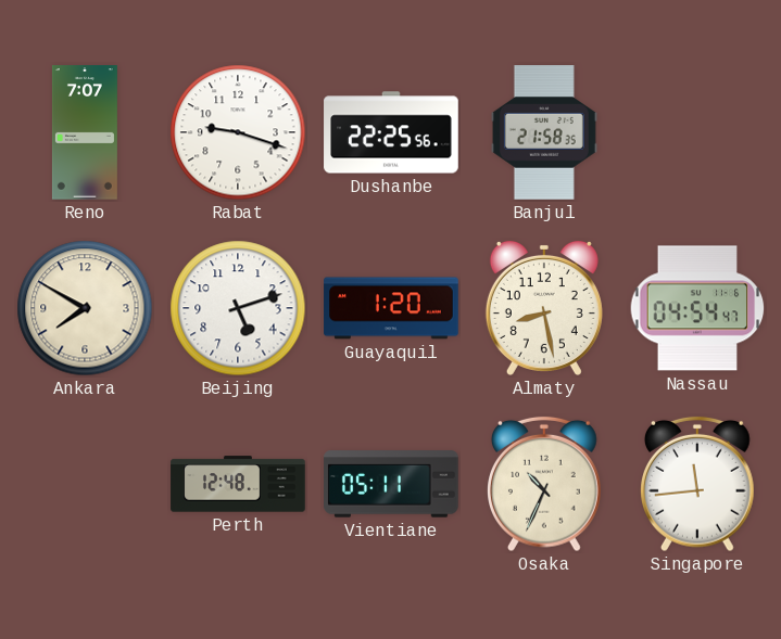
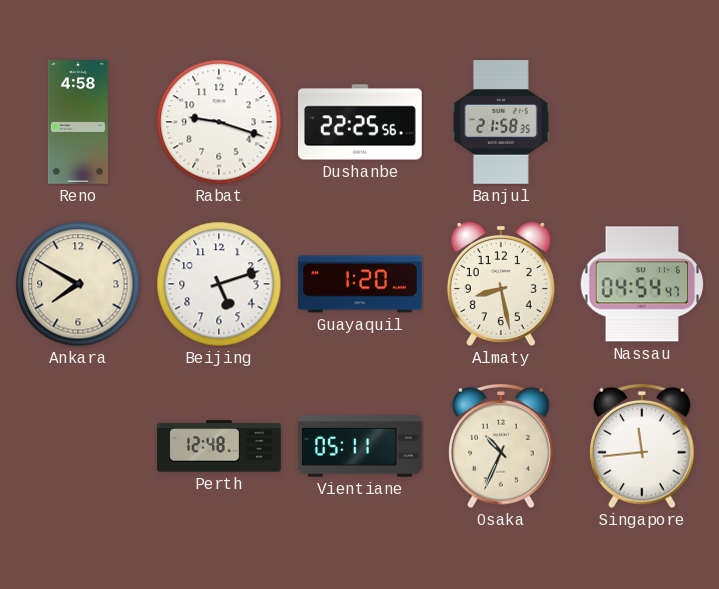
Reno: 7:07 -> 4:58 (78, 122)
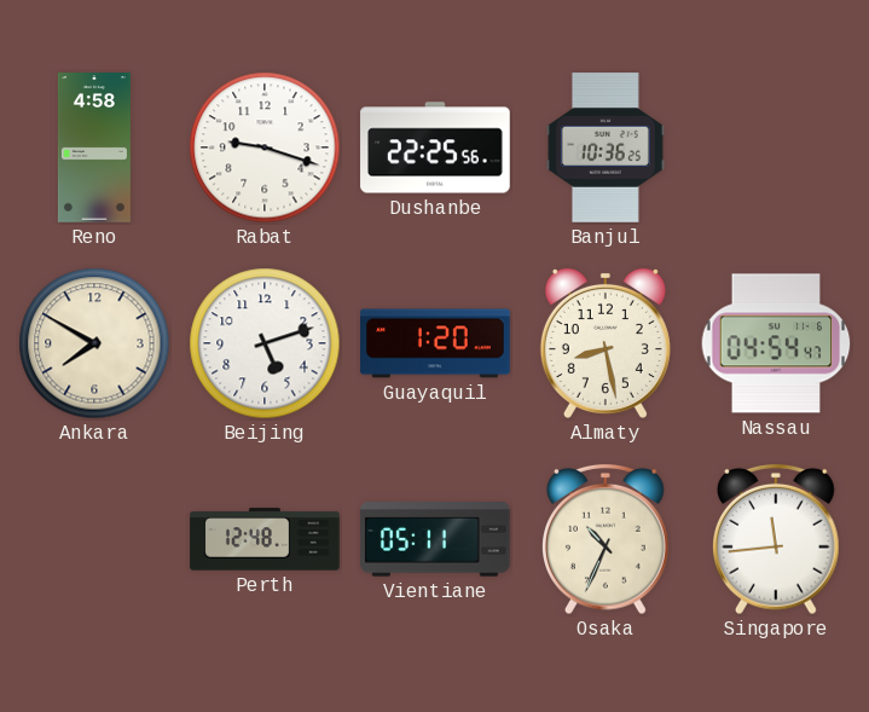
Banjul: 21:58 -> 10:36 (606, 147)
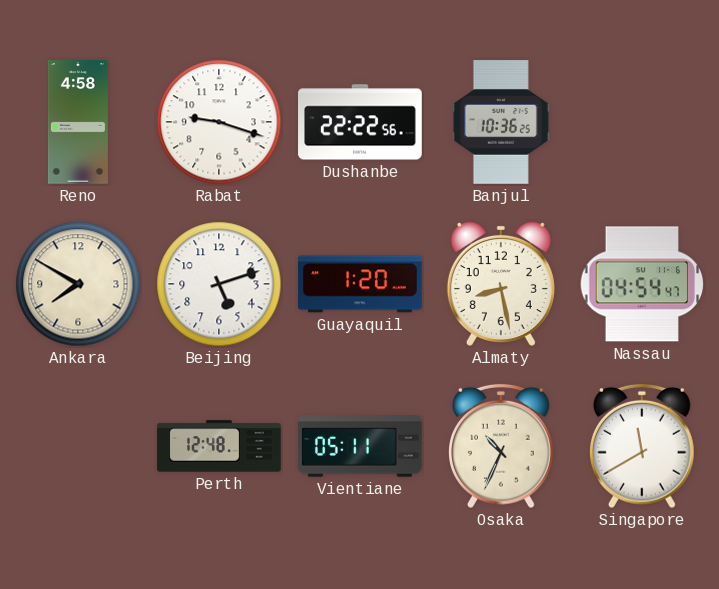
Dushanbe: 22:25 -> 22:22 (360, 122)
Singapore: 11:44 -> 11:40 (643, 446)
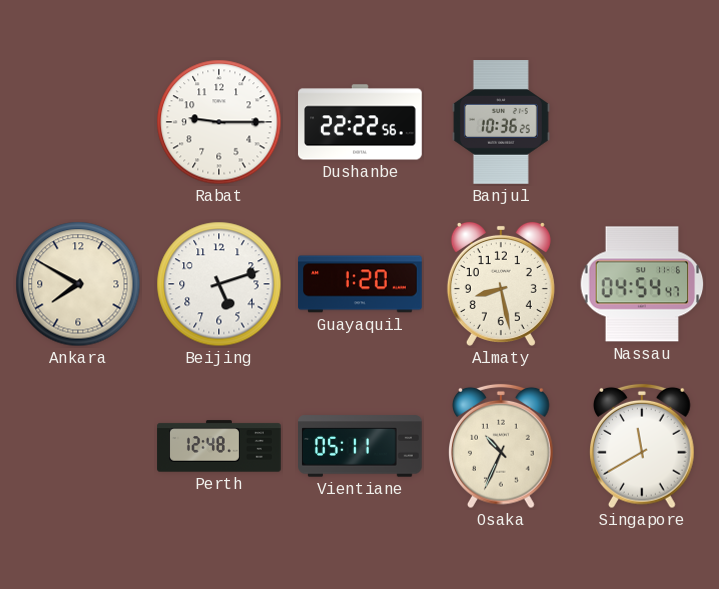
Reno: 4:58 -> none (78, 122)
Rabat: 9:18 -> 9:15 (219, 122)
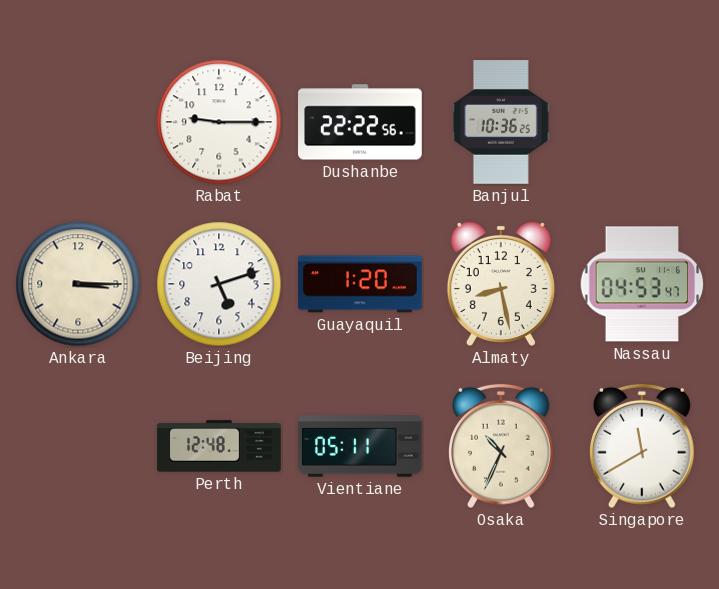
Ankara: 7:50 -> 3:15 (78, 284)
Nassau: 04:54 -> 04:53 (642, 284)
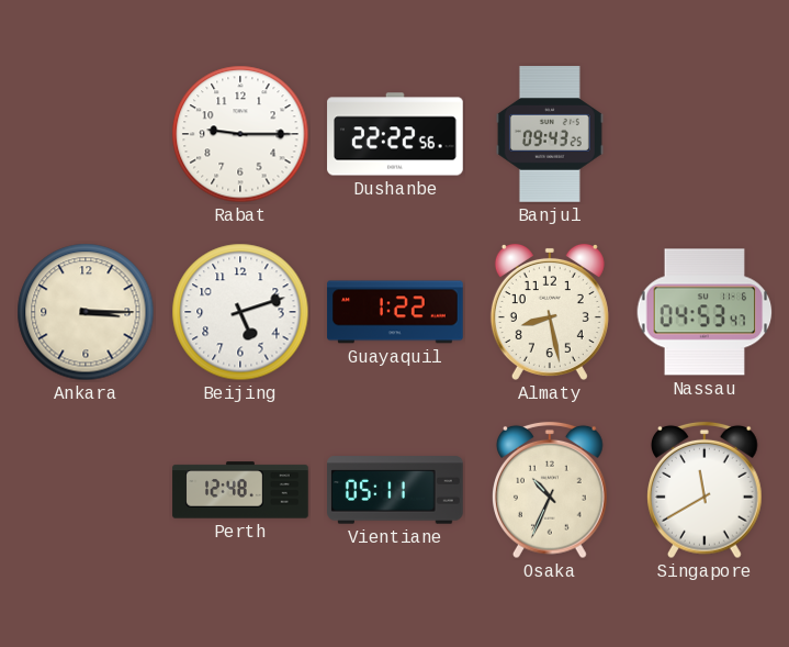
Banjul: 10:36 -> 09:43 (550, 134)
Guayaquil: 1:20 -> 1:22 (395, 312)
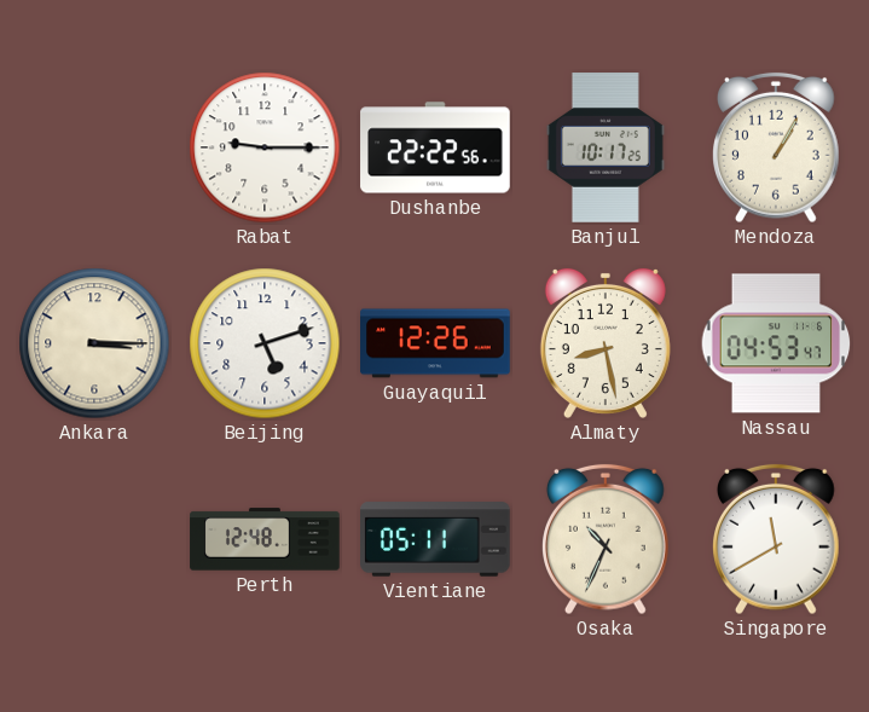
Banjul: 09:43 -> 10:17 (606, 147)
Mendoza: none -> 1:05 (777, 147)
Guayaquil: 1:22 -> 12:26 (435, 343)
